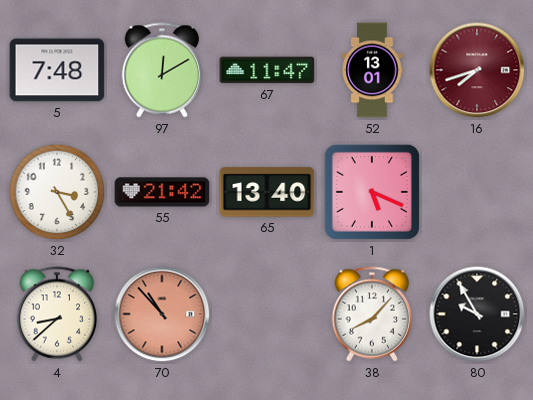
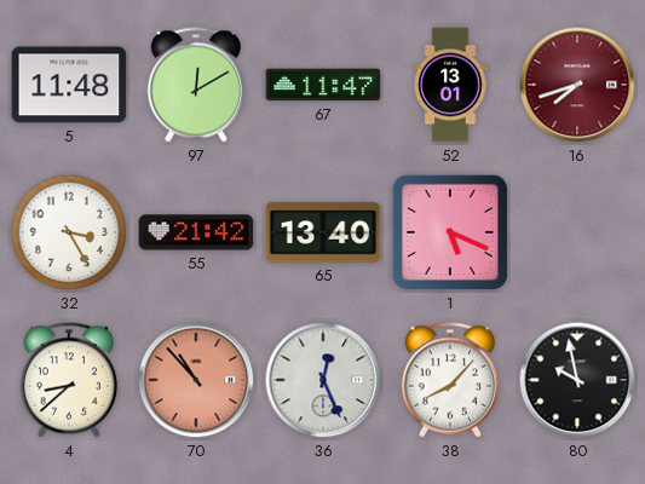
5: 7:48 -> 11:48 (69, 85)
36: none -> 12:26 (323, 380)
80: 9:55 -> 9:58 (577, 380)
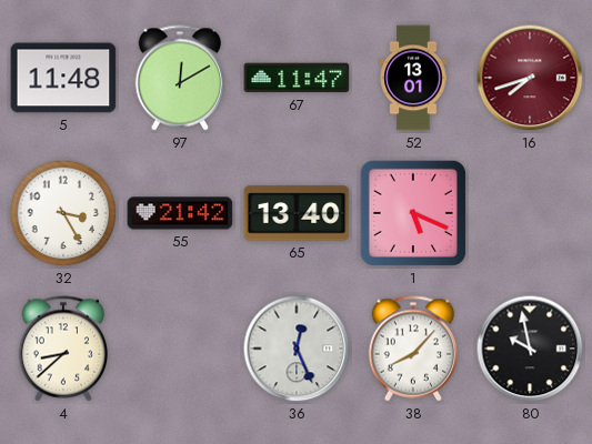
70: 10:53 -> none (196, 380)
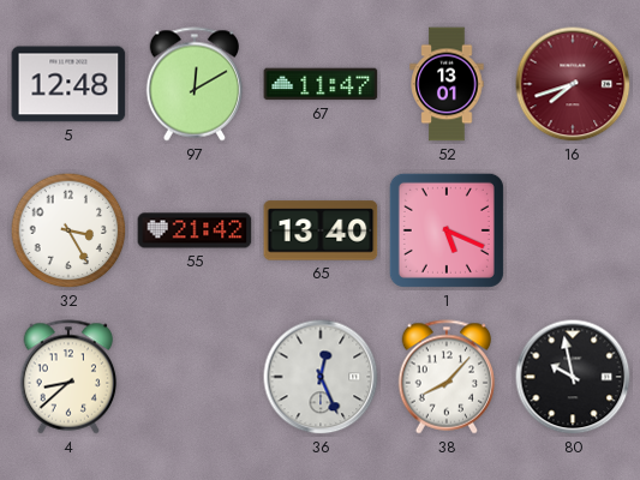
5: 11:48 -> 12:48 (68, 84)
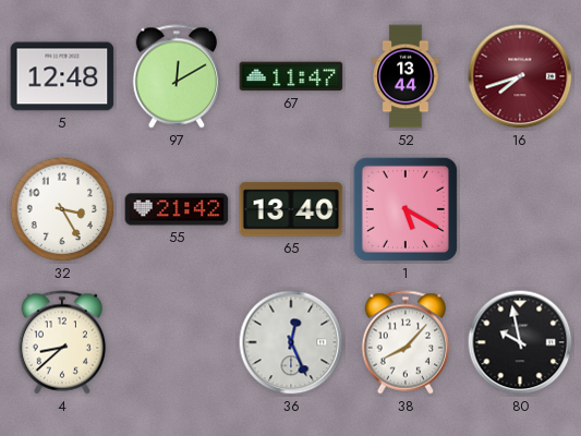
52: 13:01 -> 13:44 (406, 76)
1: 5:19 -> 5:20 (406, 209)
